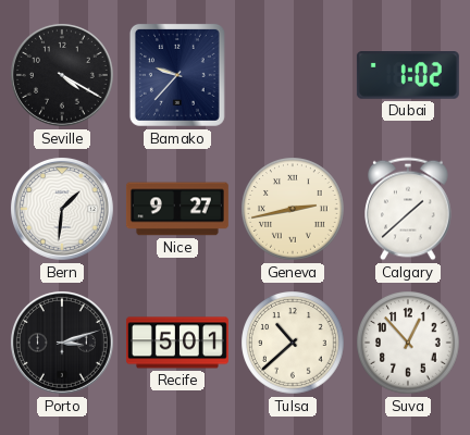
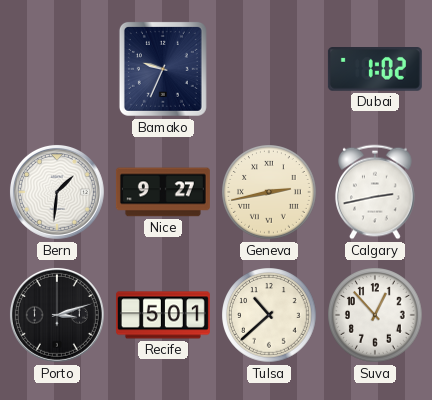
Seville: 4:20 -> none (62, 75)
Bamako: 9:37 -> 9:34 (163, 69)
Calgary: 1:38 -> 2:43 (376, 192)
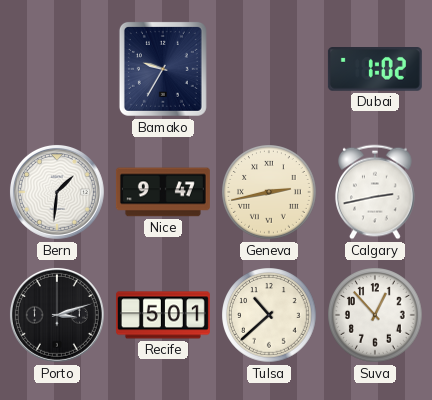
Bamako: 9:34 -> 9:35 (163, 69)
Nice: 9:27 -> 9:47 (163, 192)
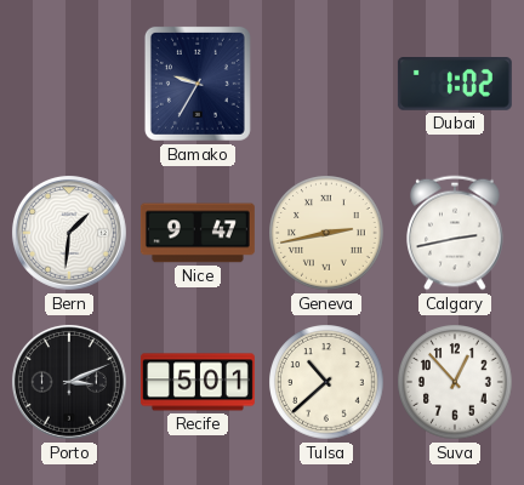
Porto: 3:12 -> 3:11 (69, 382)
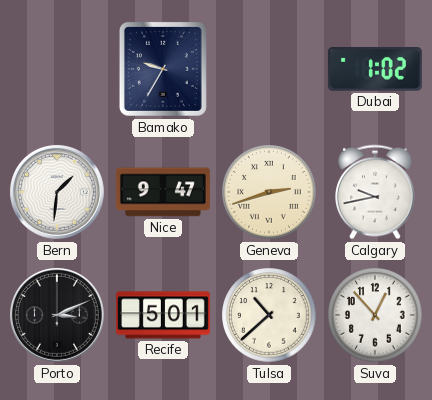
Geneva: 2:43 -> 2:42 (269, 192)
Calgary: 2:43 -> 9:43 (376, 192)
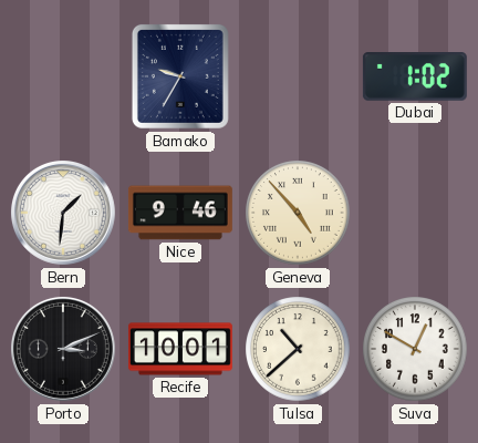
Nice: 9:47 -> 9:46 (180, 213)
Geneva: 2:42 -> 4:53 (298, 213)
Calgary: 9:43 -> none (376, 192)
Recife: 5:01 -> 10:01 (180, 349)
Suva: 12:53 -> 12:50 (415, 349)
